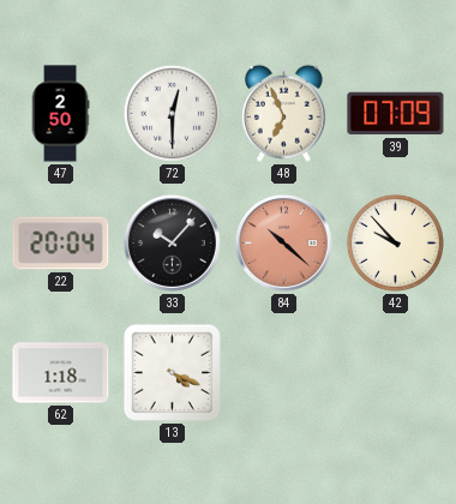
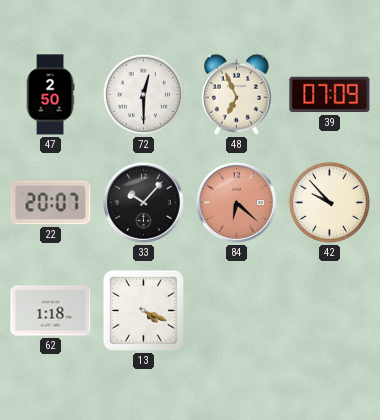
22: 20:04 -> 20:07 (51, 203)
84: 10:22 -> 6:22 (237, 203)
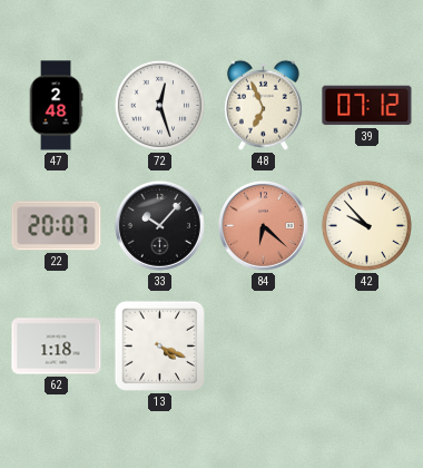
47: 2:50 -> 2:48 (56, 106)
72: 12:30 -> 12:27 (159, 105)
39: 07:09 -> 07:12 (367, 106)
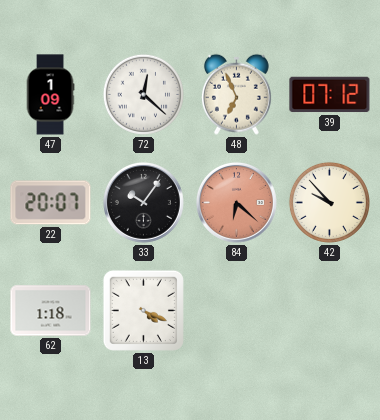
47: 2:48 -> 1:09 (50, 95)
72: 12:27 -> 12:22 (143, 94)
33: 10:07 -> 10:06 (144, 203)
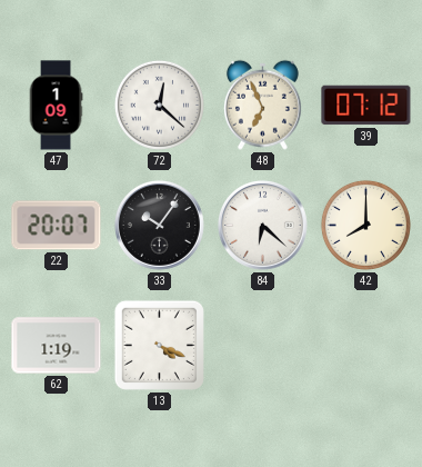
84 dial: salmon -> white (263, 226)
42: 9:53 -> 8:00 (365, 225)
62: 1:18 -> 1:19 (57, 346)
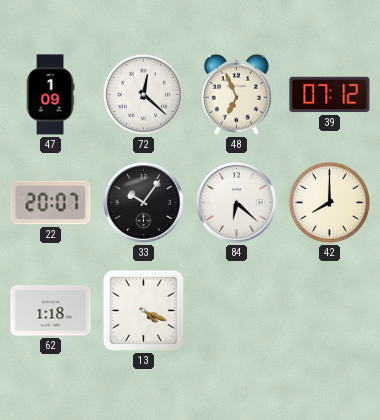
62: 1:19 -> 1:18 (51, 311)
